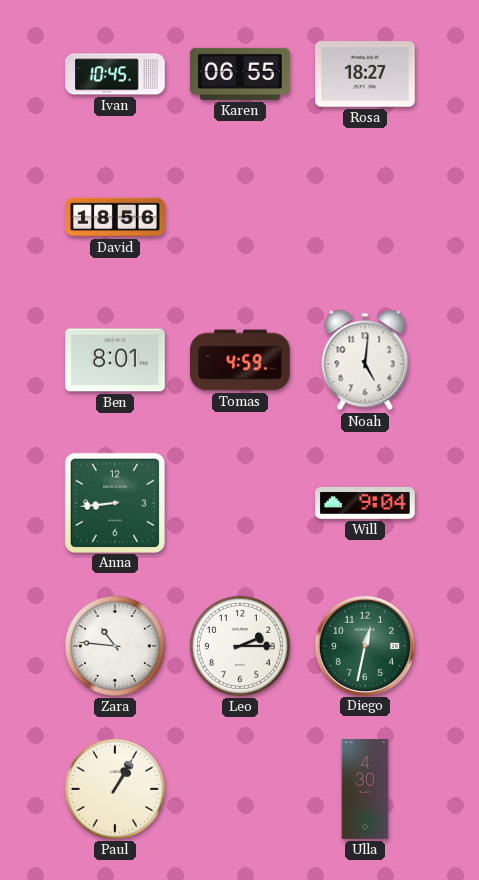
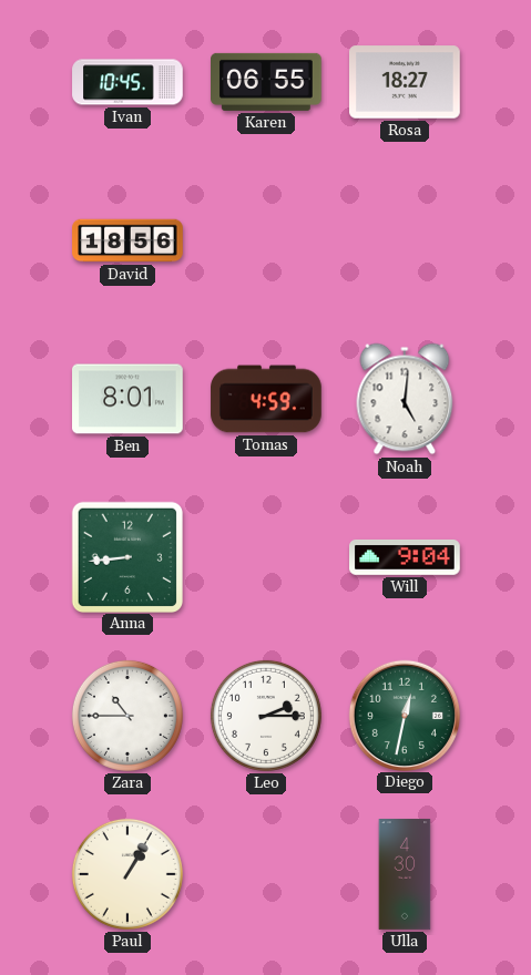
Zara: 10:46 -> 10:45 (127, 716)
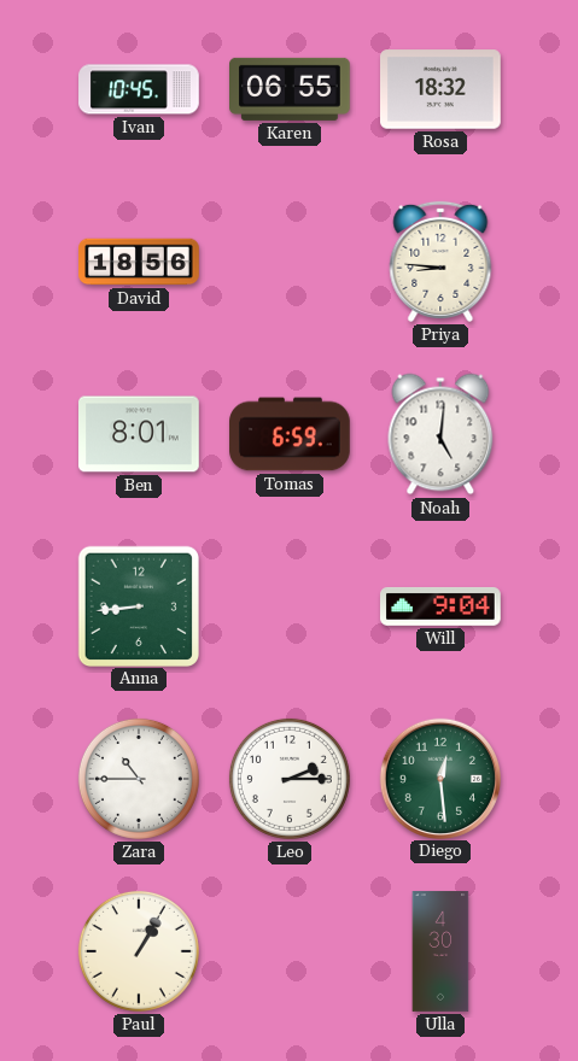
Rosa: 18:27 -> 18:32 (442, 89)
Priya: none -> 8:46 (440, 262)
Tomas: 4:59 -> 6:59 (290, 434)
Diego: 12:32 -> 12:29 (439, 778)
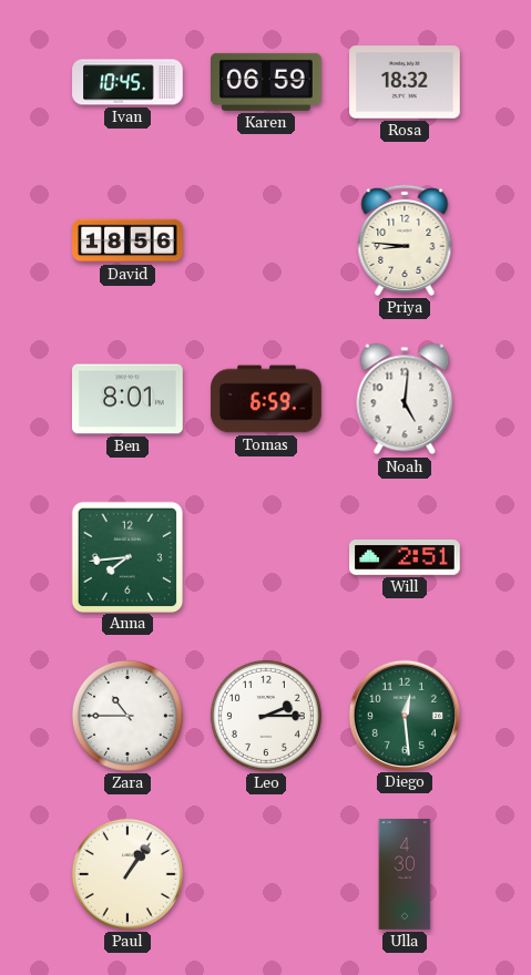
Karen: 06:55 -> 06:59 (267, 82)
Anna: 8:44 -> 7:44 (126, 556)
Will: 9:04 -> 2:51 (406, 557)
Paul: 1:05 -> 1:06 (127, 874)
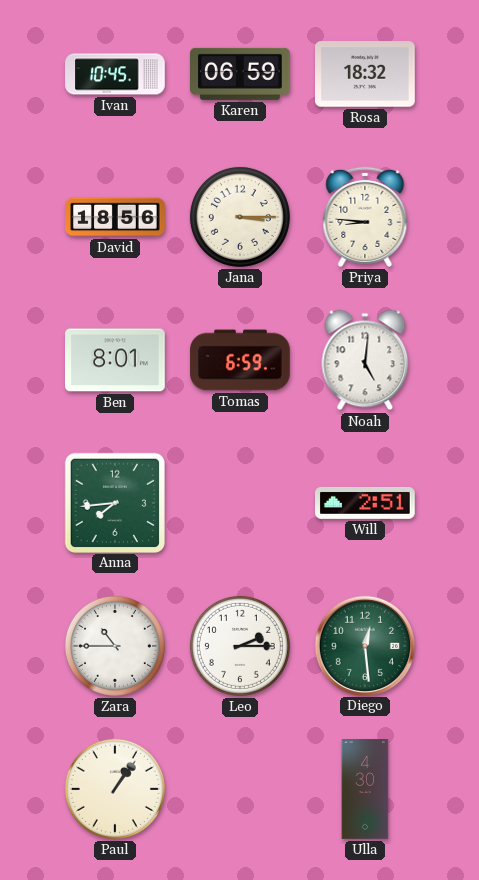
Jana: none -> 3:15 (240, 217)
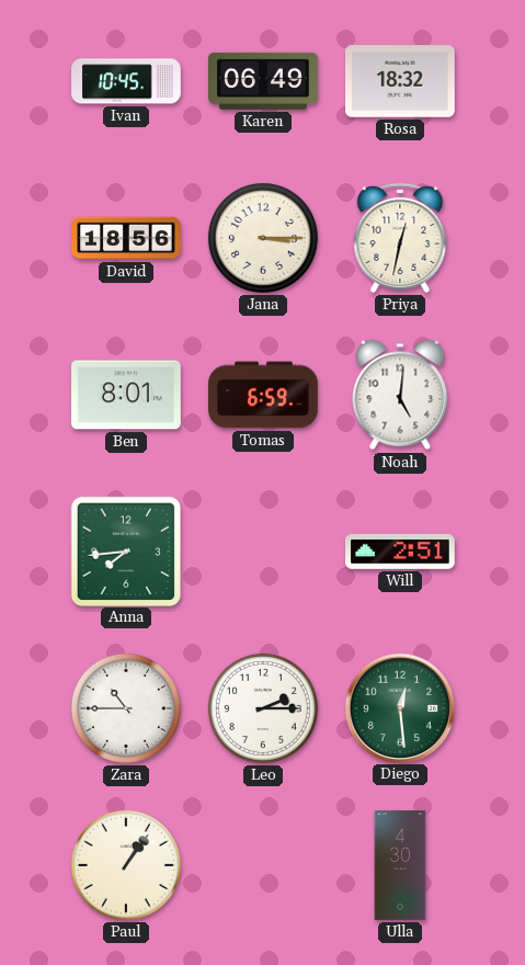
Karen: 06:59 -> 06:49 (264, 81)
Priya: 8:46 -> 12:32 (400, 238)
